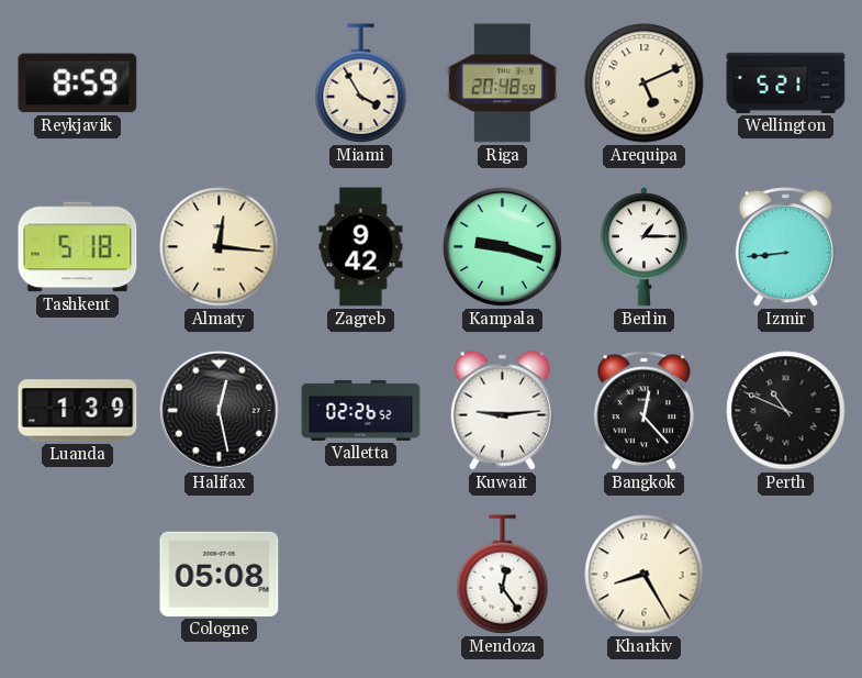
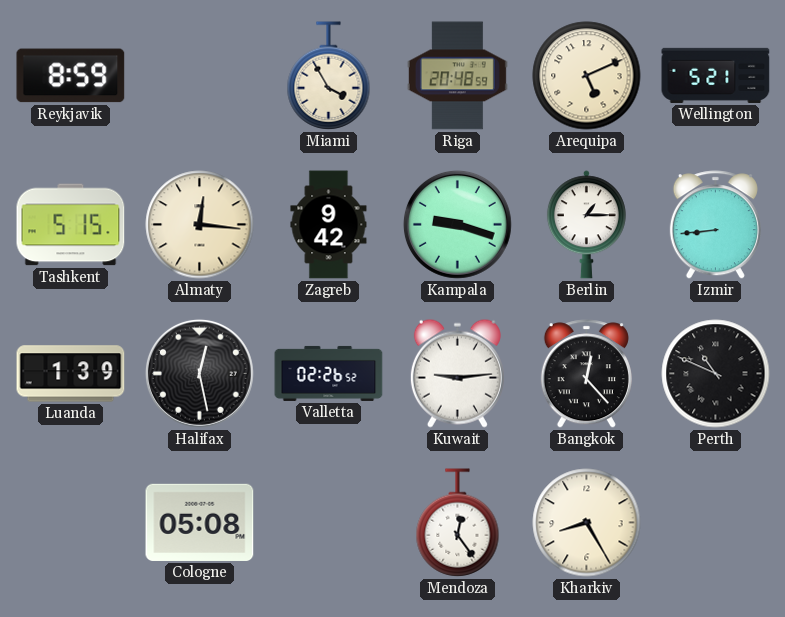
Tashkent: 5:18 -> 5:15 (71, 225)
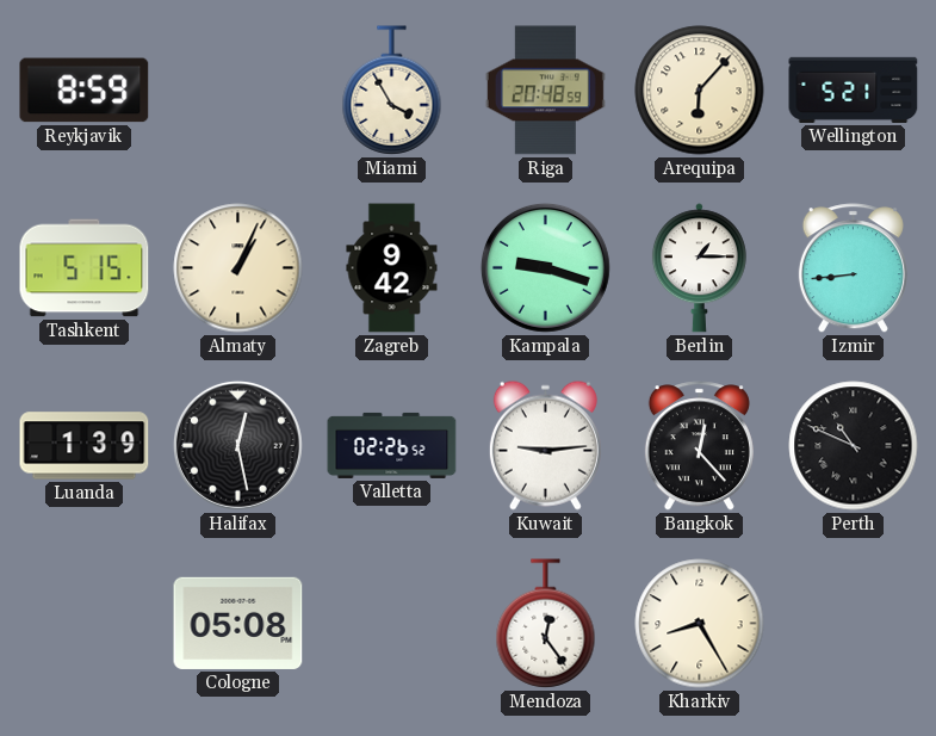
Arequipa: 5:11 -> 6:07 (700, 91)
Almaty: 12:16 -> 1:04 (238, 268)
